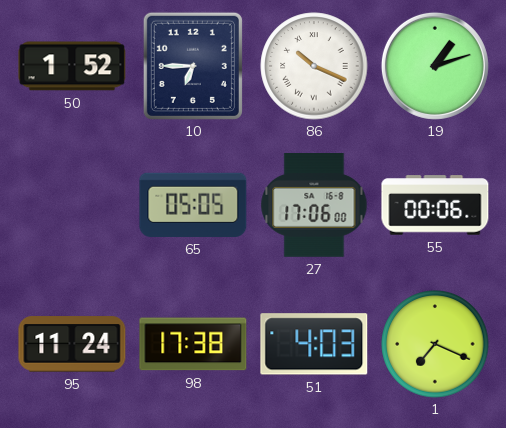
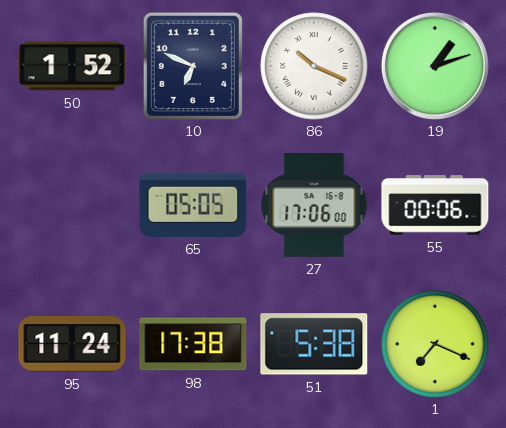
10: 6:45 -> 6:49 (193, 66)
51: 4:03 -> 5:38 (314, 344)
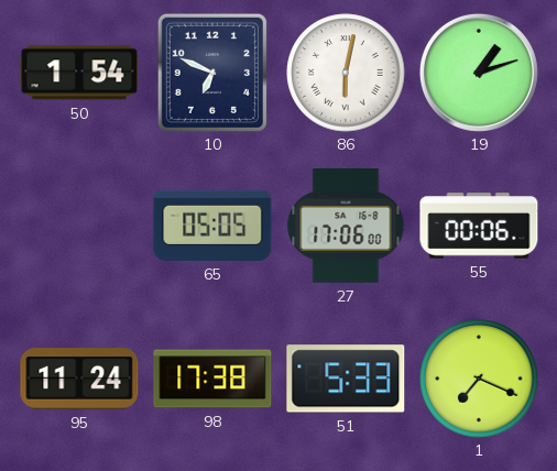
50: 1:52 -> 1:54 (79, 73)
86: 10:19 -> 6:02 (346, 73)
51: 5:38 -> 5:33 (346, 379)
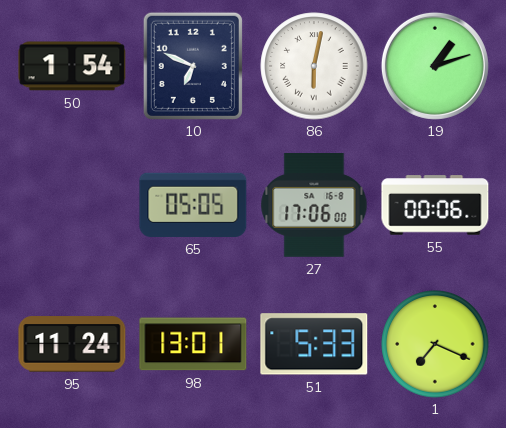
98: 17:38 -> 13:01 (193, 344)
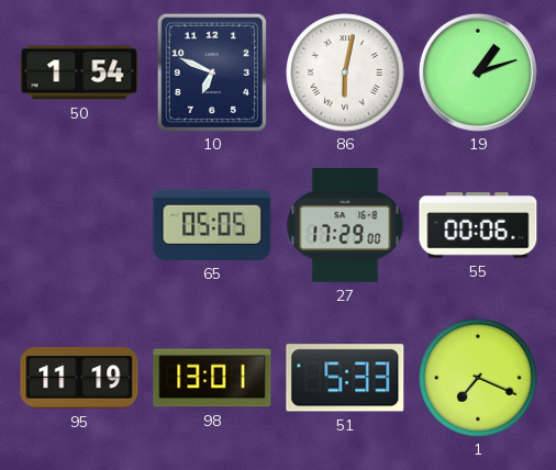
27: 17:06 -> 17:29 (345, 226)
95: 11:24 -> 11:19 (79, 378)
